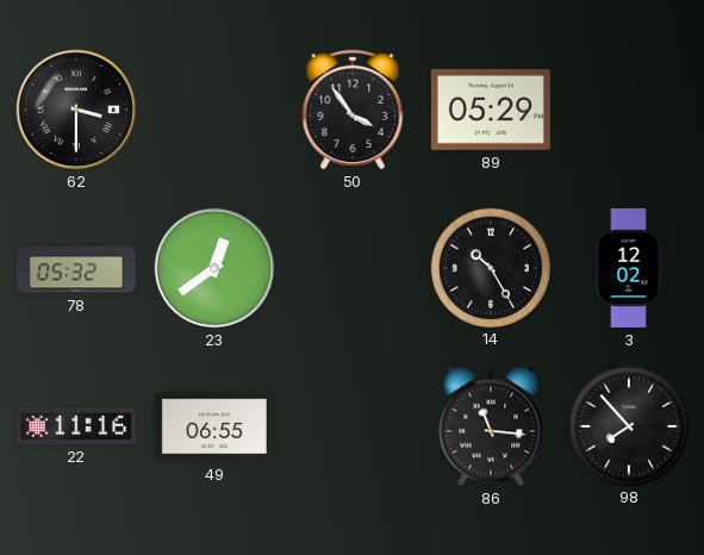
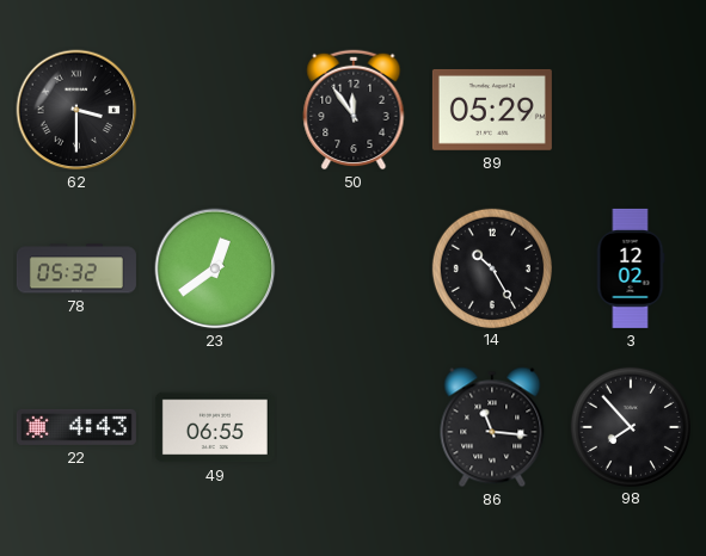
50: 3:54 -> 11:54 (354, 110)
22: 11:16 -> 4:43 (76, 427)
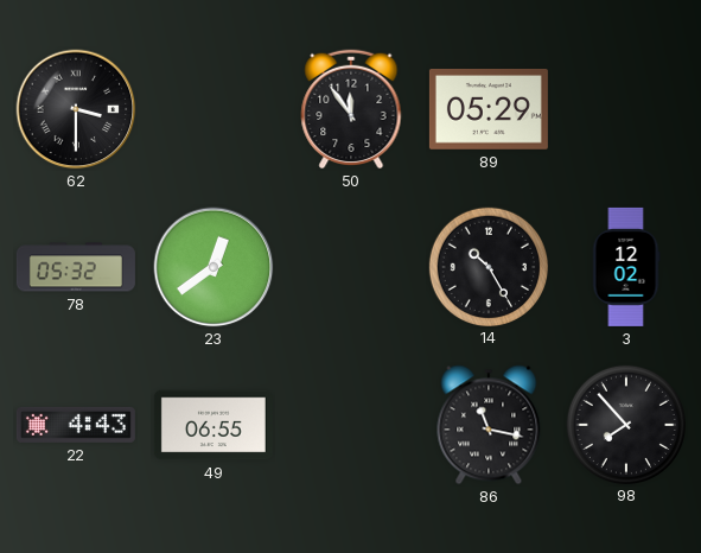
86: 11:16 -> 11:17 (489, 425)
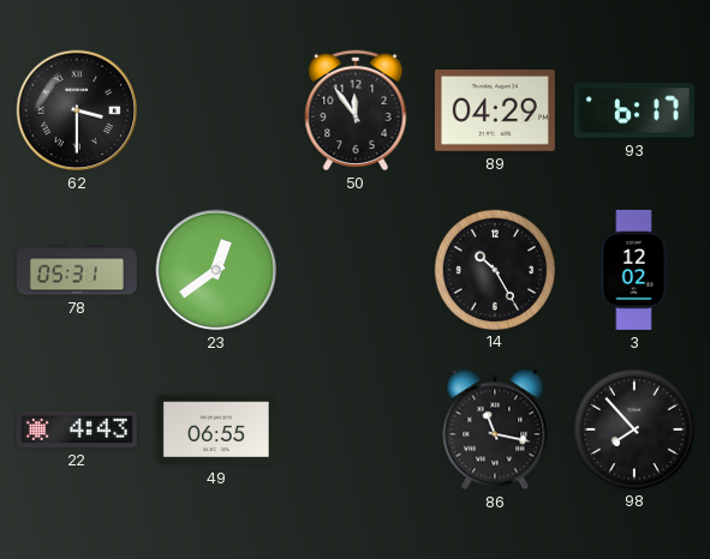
89: 05:29 -> 04:29 (495, 110)
93: none -> 6:17 (634, 110)
78: 05:32 -> 05:31 (77, 270)
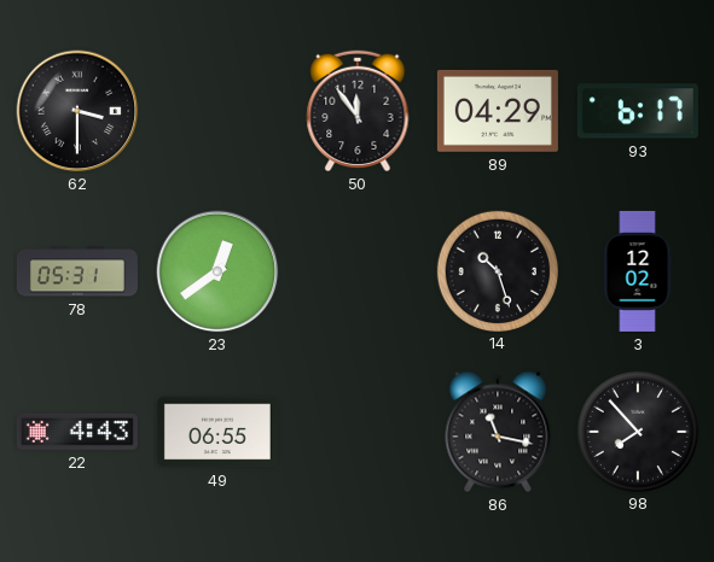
14: 10:25 -> 10:27 (497, 270)
